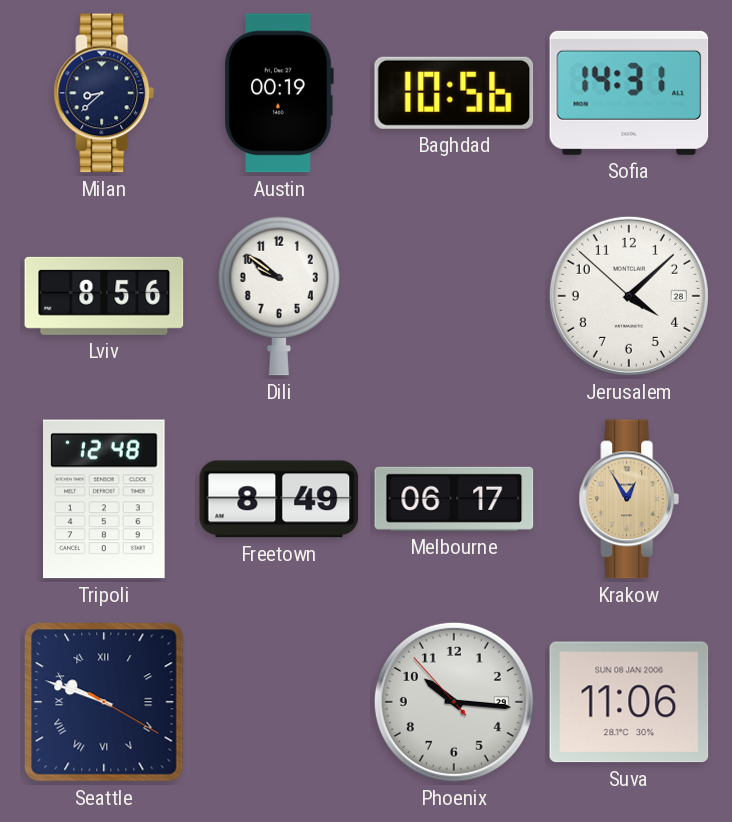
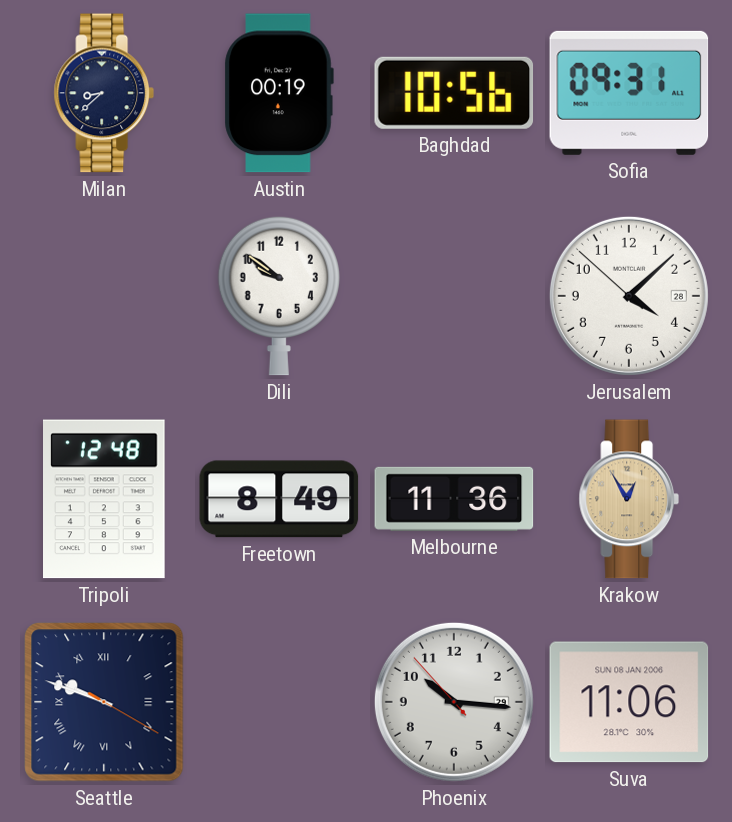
Sofia: 14:31 -> 09:31 (629, 93)
Lviv: 8:56 -> none (104, 296)
Melbourne: 06:17 -> 11:36 (454, 499)
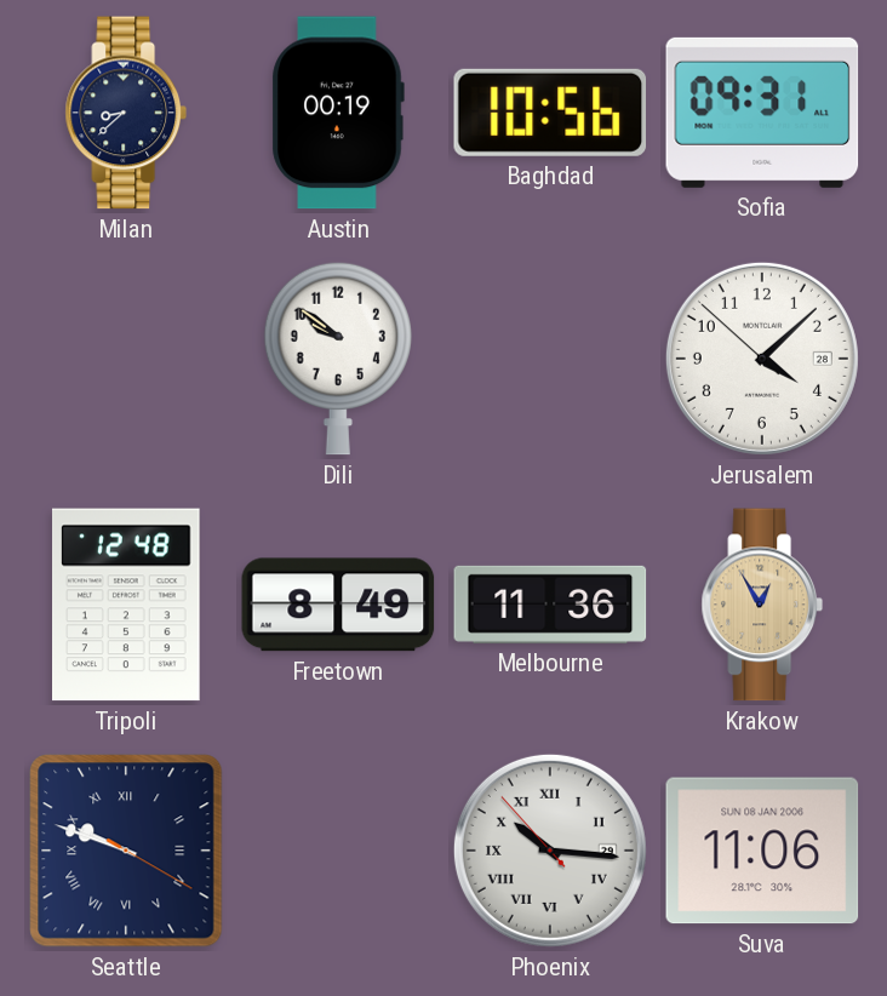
Phoenix numerals: Arabic -> Roman (550, 851)
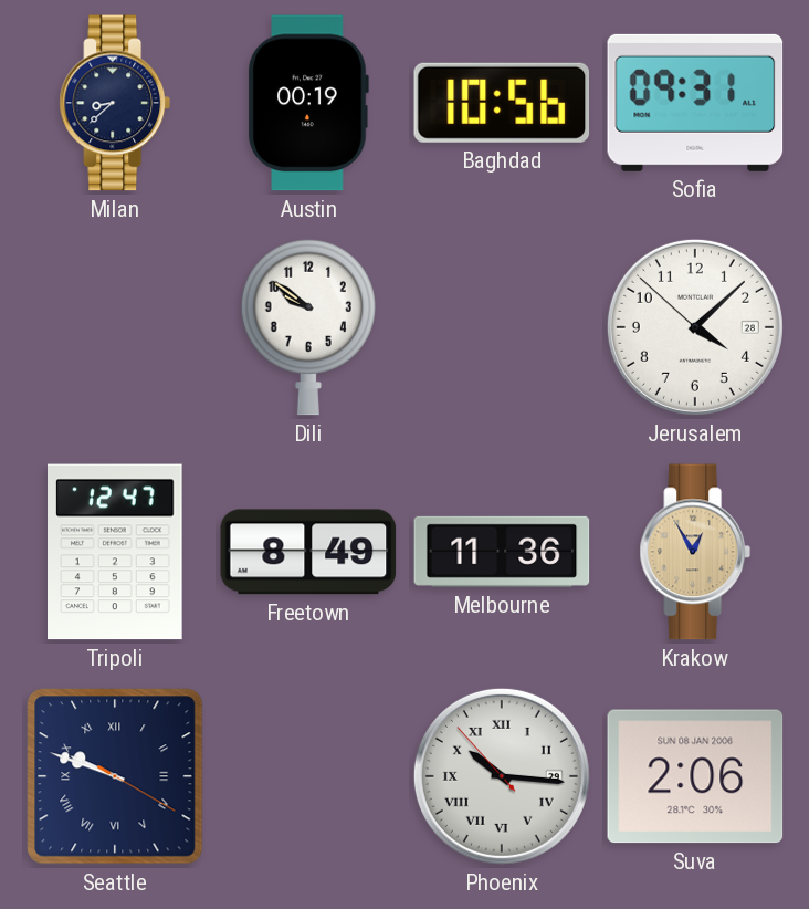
Tripoli: 12:48 -> 12:47 (116, 552)
Suva: 11:06 -> 2:06 (695, 776)
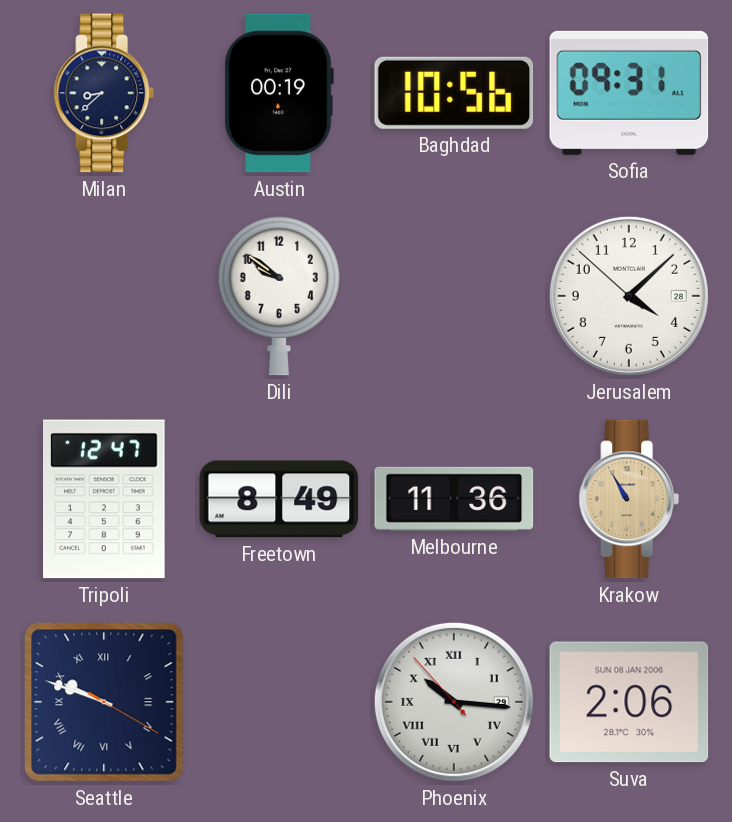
Krakow: 12:55 -> 10:55 (629, 499)
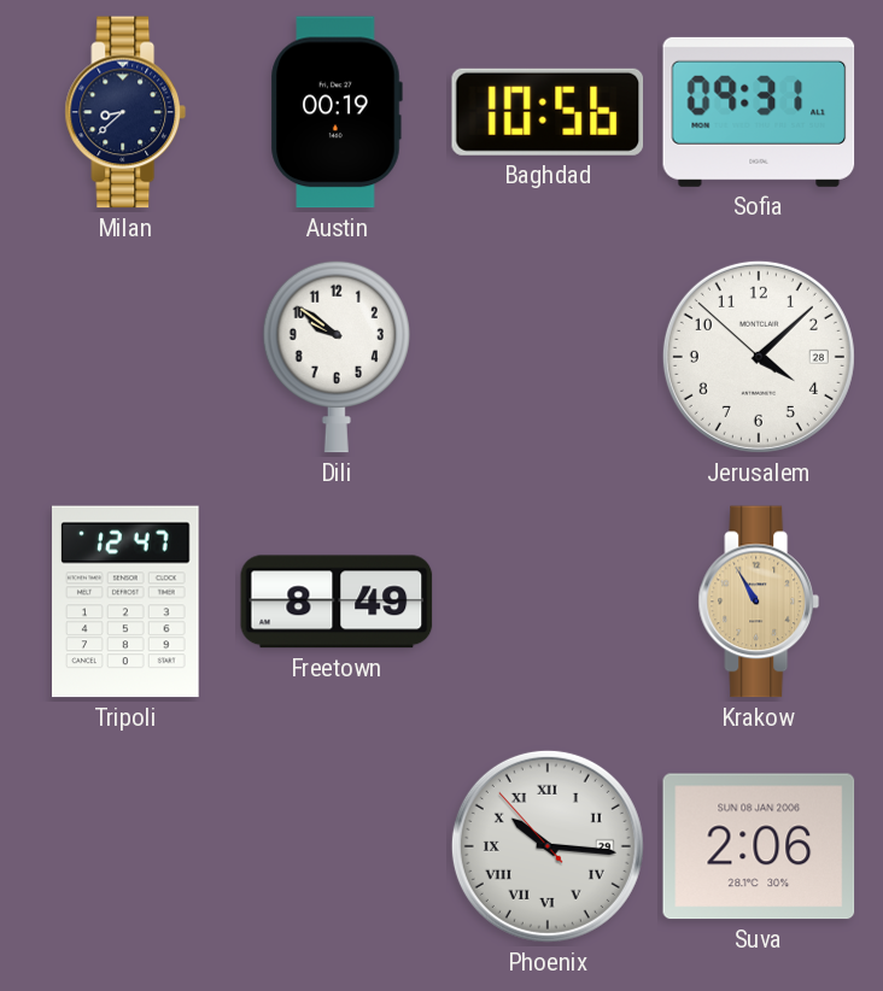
Melbourne: 11:36 -> none (454, 499)
Seattle: 9:48 -> none (104, 702)
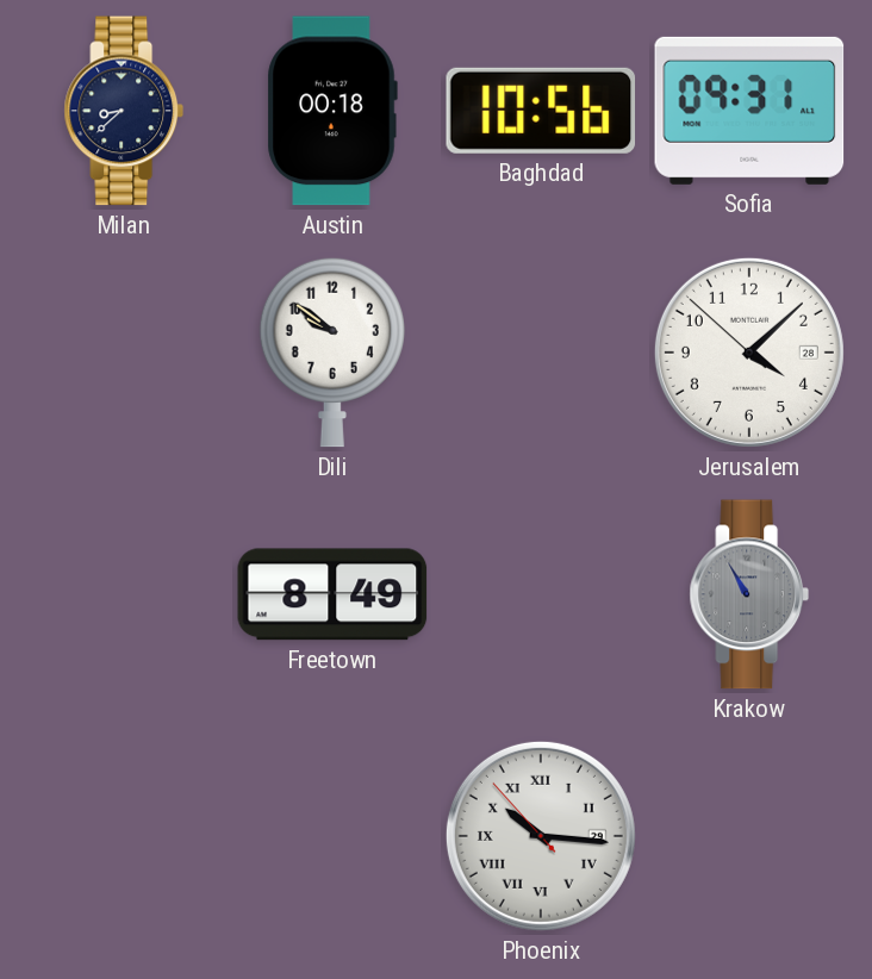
Austin: 00:19 -> 00:18 (332, 111)
Tripoli: 12:47 -> none (127, 602)
Krakow dial: champagne -> grey (749, 594)
Suva: 2:06 -> none (759, 846)
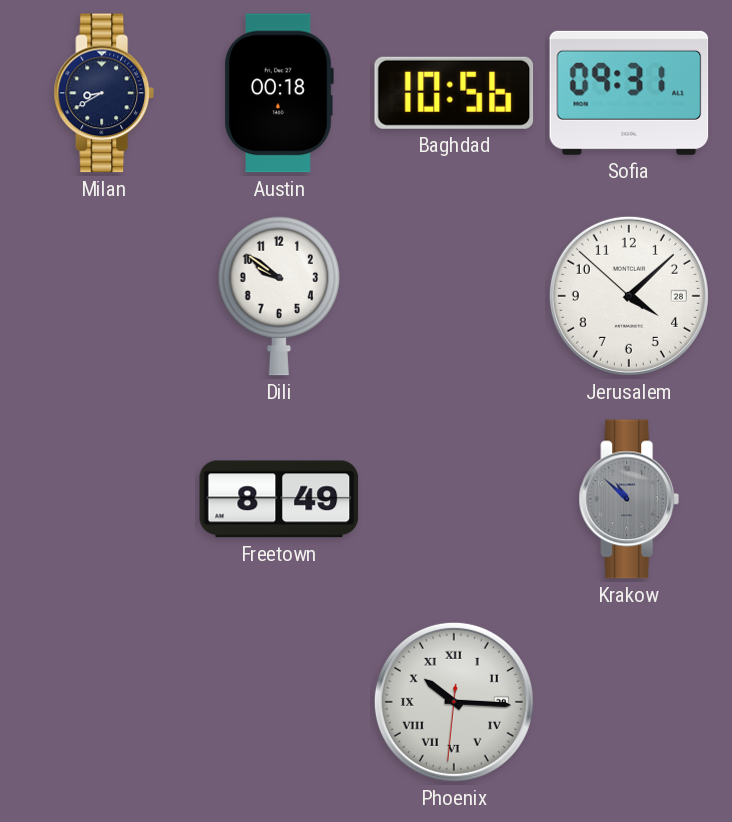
Milan: 8:38 -> 8:40 (104, 93)
Krakow: 10:55 -> 10:52 (629, 499)
Phoenix: 10:15:53 -> 10:15:31 (454, 702)
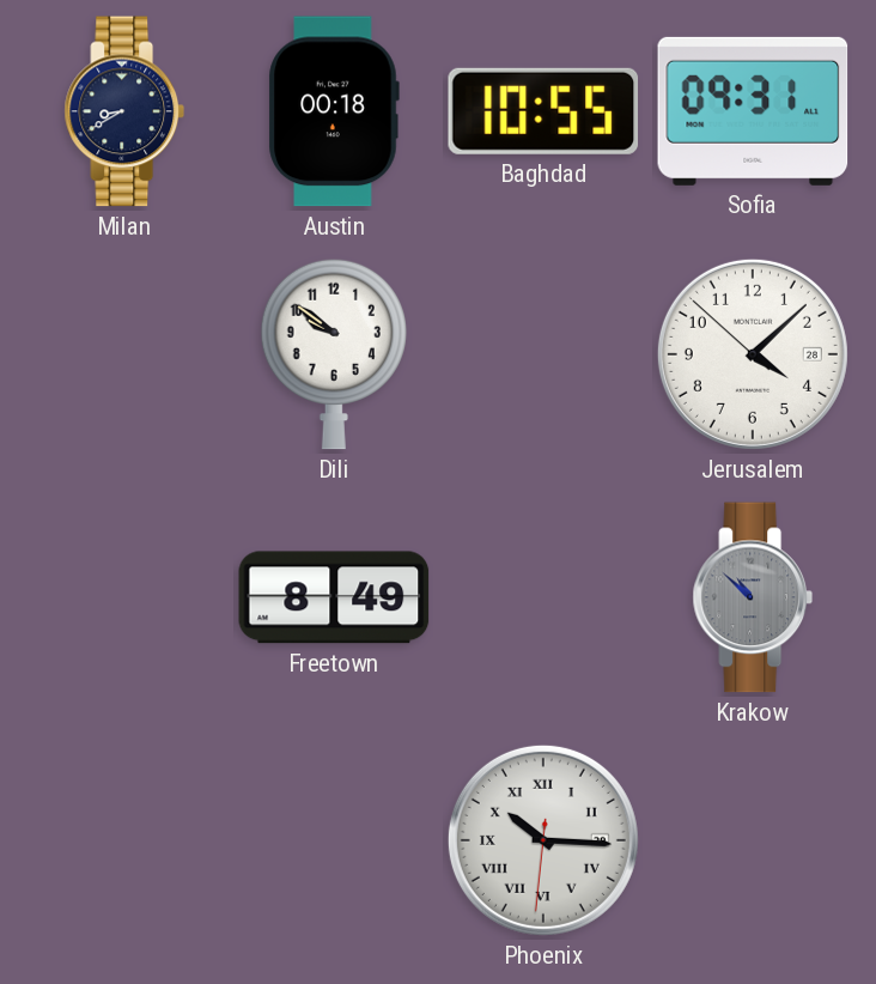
Baghdad: 10:56 -> 10:55 (543, 111)
